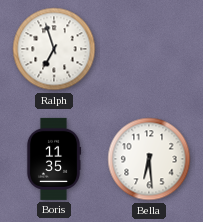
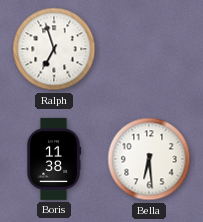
Boris: 11:35 -> 11:38 (54, 159)
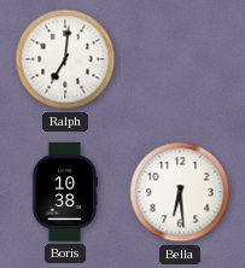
Ralph: 6:57 -> 7:01 (65, 59)
Boris: 11:38 -> 10:38 (65, 192)
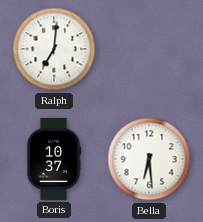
Boris: 10:38 -> 10:37 (54, 159)
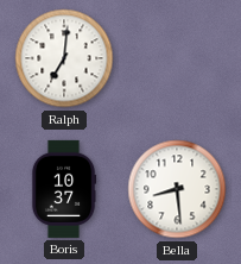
Bella: 6:29 -> 8:29 (177, 189)
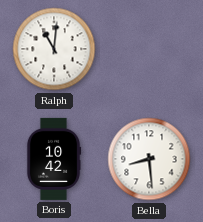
Ralph: 7:01 -> 11:01 (54, 49)
Boris: 10:37 -> 10:42 (54, 159)
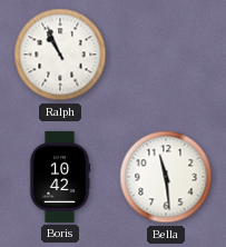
Ralph: 11:01 -> 10:56 (60, 55)
Bella: 8:29 -> 11:29 (166, 177)
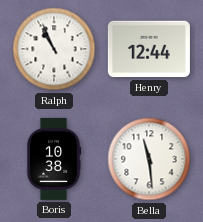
Henry: none -> 12:44 (149, 49)
Boris: 10:42 -> 10:38 (54, 159)
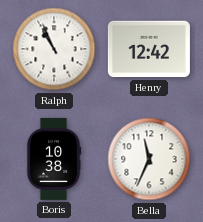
Henry: 12:44 -> 12:42 (149, 49)
Bella: 11:29 -> 11:34 (149, 159)
